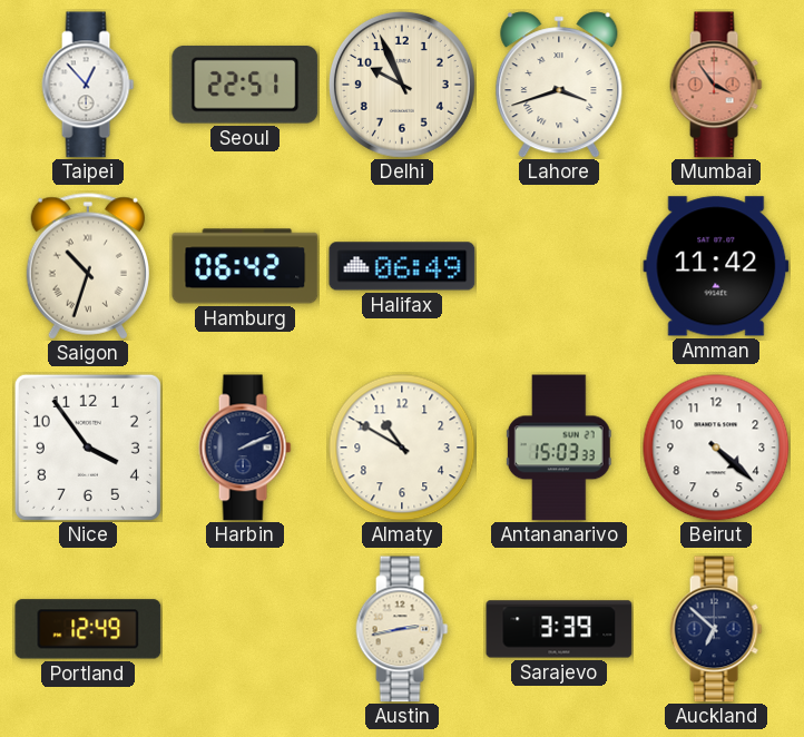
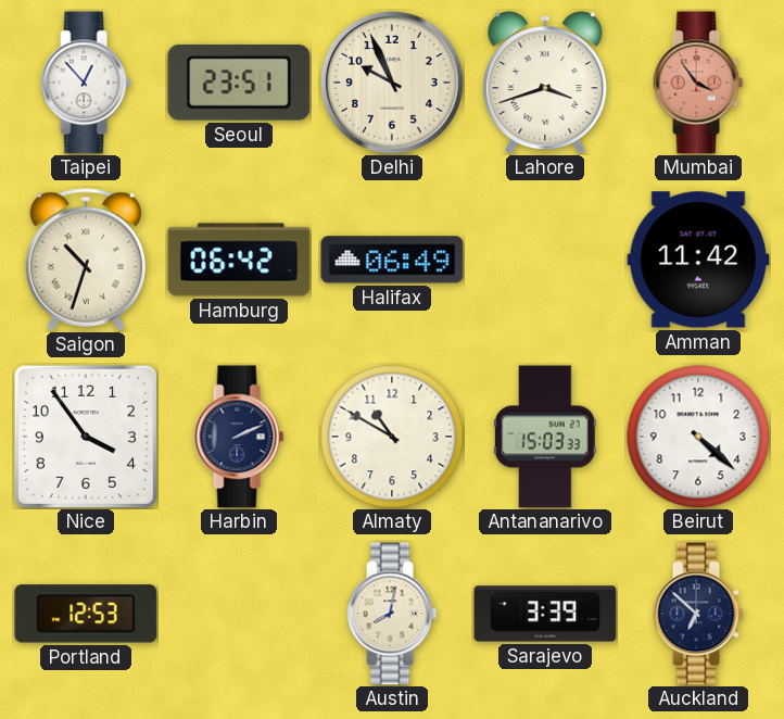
Seoul: 22:51 -> 23:51 (239, 83)
Portland: 12:49 -> 12:53 (86, 614)
Austin: 2:43 -> 8:02 (392, 614)
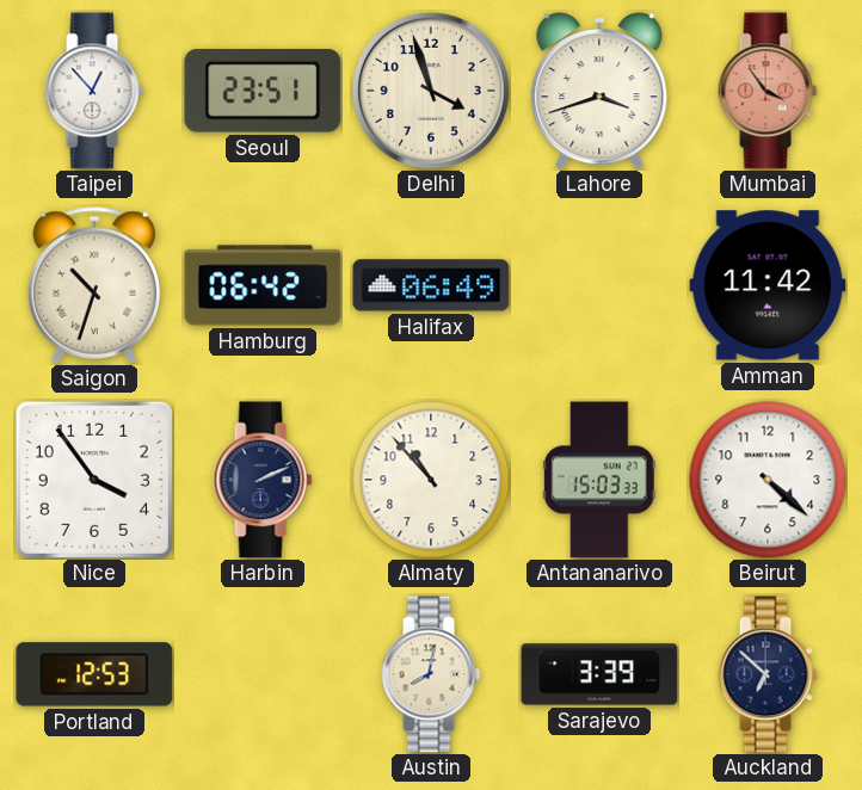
Delhi: 9:56 -> 3:57 (431, 91)
Almaty: 10:50 -> 10:53 (431, 480)
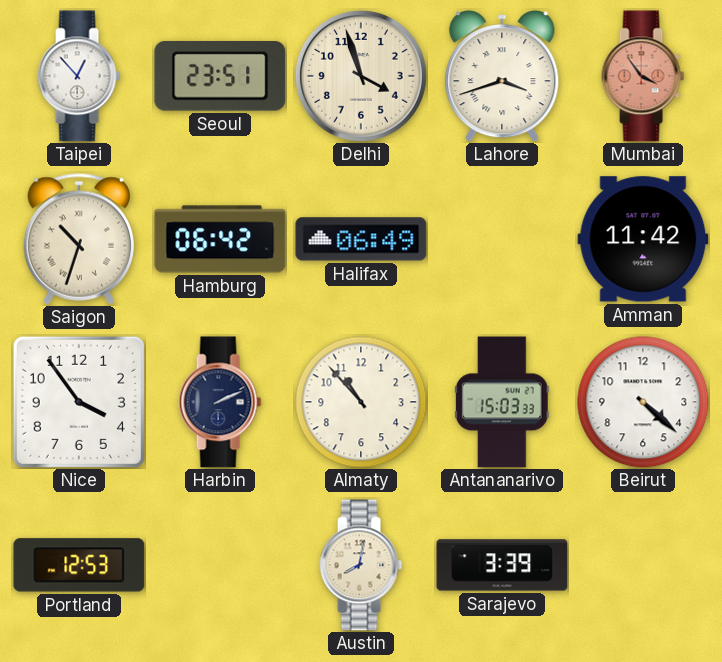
Auckland: 6:52 -> none (768, 674)
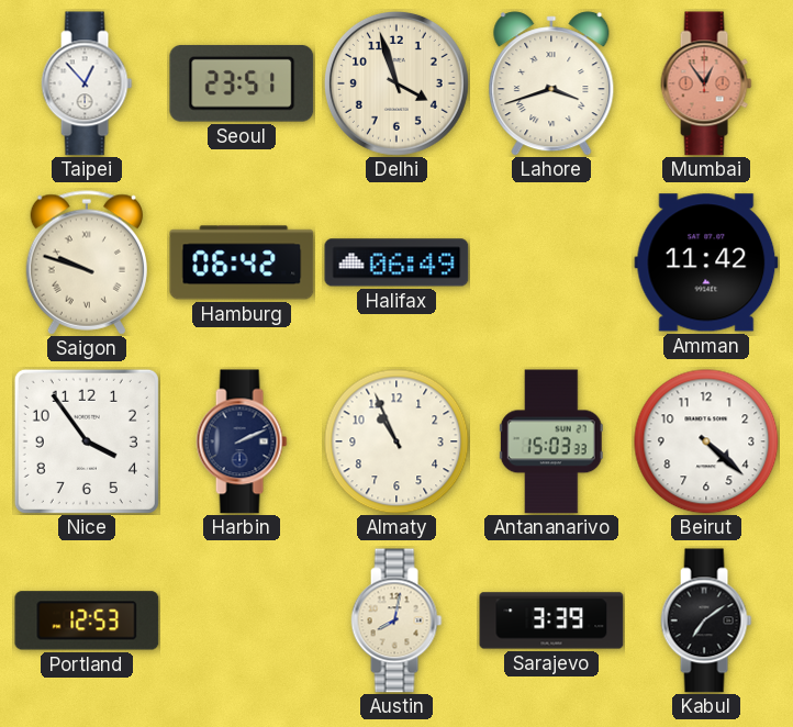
Mumbai: 3:54 -> 12:54 (706, 83)
Saigon: 10:33 -> 9:48 (86, 262)
Almaty: 10:53 -> 10:56 (396, 441)
Kabul: none -> 7:09 (706, 620)
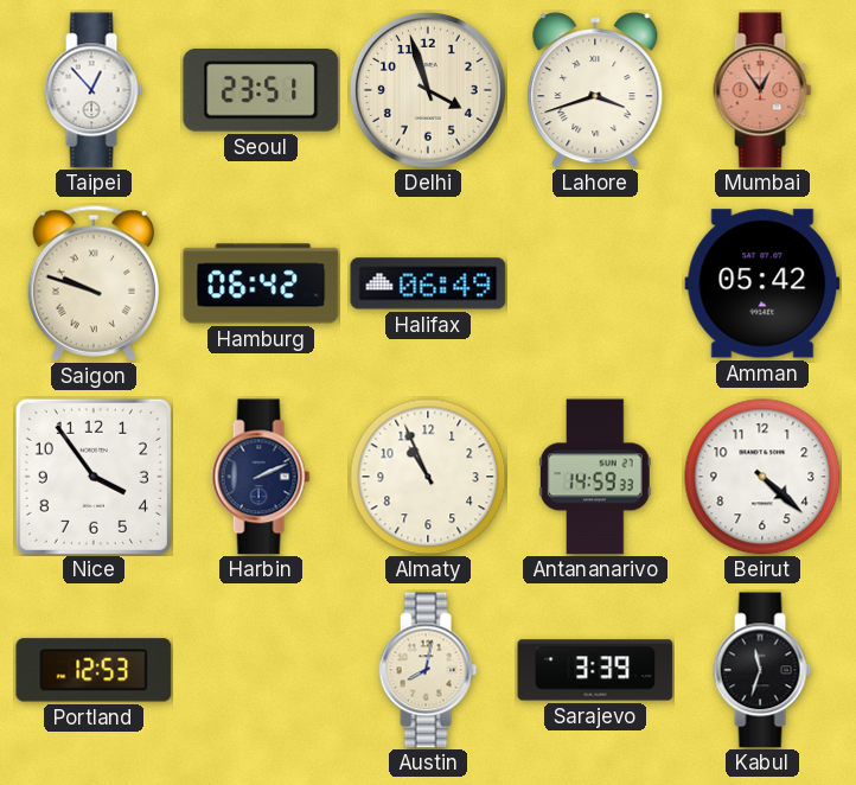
Amman: 11:42 -> 05:42 (762, 283)
Antananarivo: 15:03 -> 14:59 (595, 477)
Kabul: 7:09 -> 11:33 (762, 670)
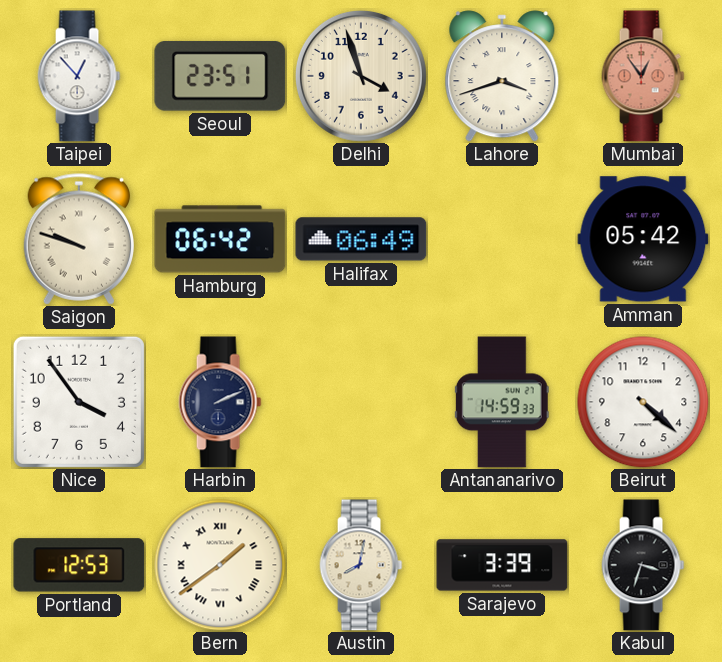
Almaty: 10:56 -> none (428, 477)
Bern: none -> 1:39 (220, 565)
Kabul: 11:33 -> 3:33 (643, 565)
